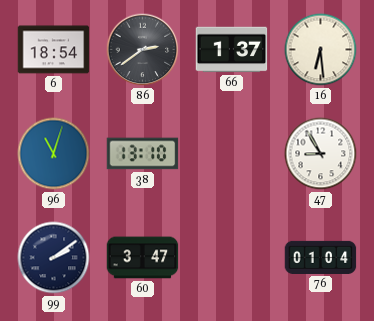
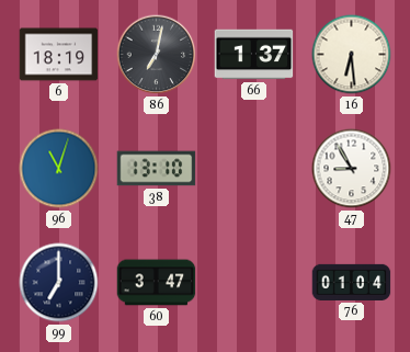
6: 18:54 -> 18:19 (59, 55)
86: 2:39 -> 7:02 (157, 55)
99: 2:09 -> 7:00 (59, 283)
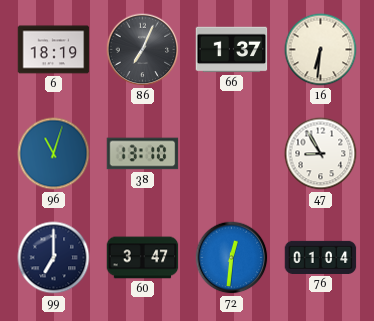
86: 7:02 -> 7:04 (143, 50)
16: 6:29 -> 6:31 (321, 50)
72: none -> 12:31 (232, 258)
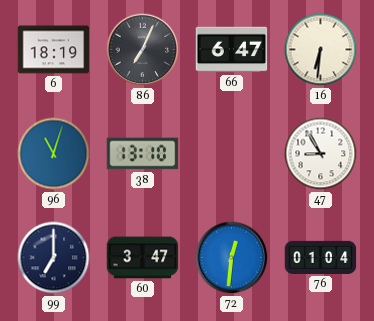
66: 1:37 -> 6:47 (232, 50)
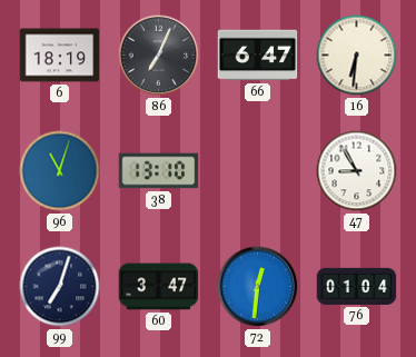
99: 7:00 -> 7:03 (60, 287)
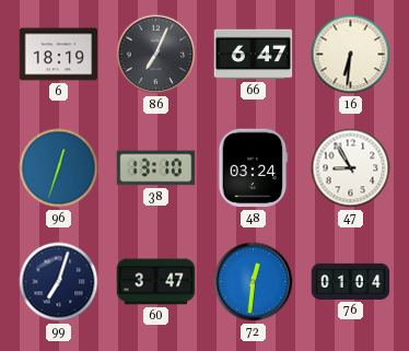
96: 11:03 -> 12:33 (59, 168)
48: none -> 03:24 (253, 168)
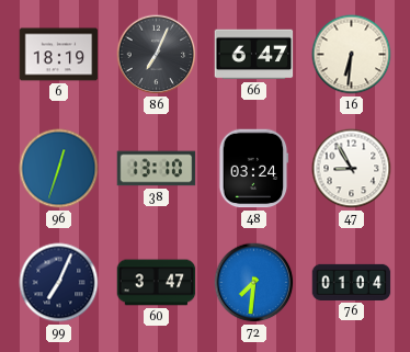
99: 7:03 -> 7:04 (59, 283)
72: 12:31 -> 7:31 (254, 283)
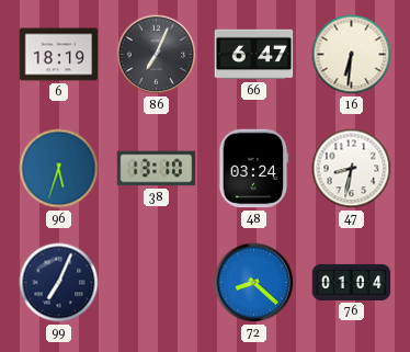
96: 12:33 -> 5:33 (59, 169)
47: 8:55 -> 8:32 (352, 169)
60: 3:47 -> none (157, 283)
72: 7:31 -> 8:22 (254, 283)
